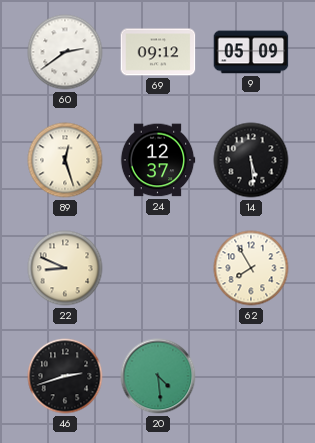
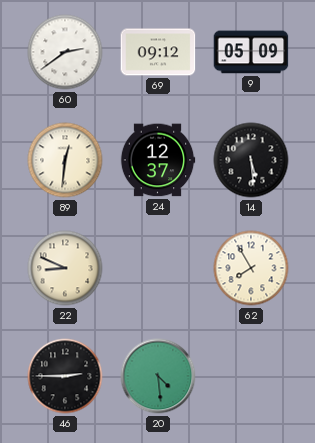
89: 12:27 -> 12:31 (65, 160)
46: 2:42 -> 2:45 (65, 376)
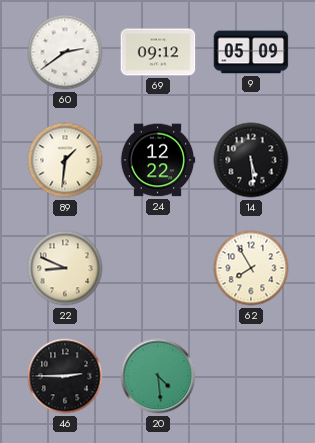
89: 12:31 -> 1:31 (65, 160)
24: 12:37 -> 12:22 (158, 160)
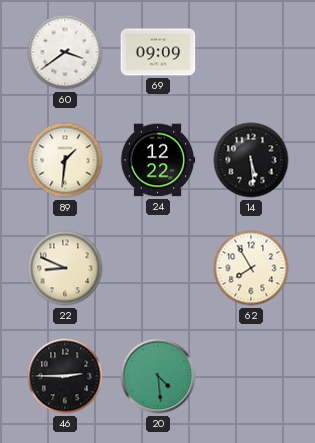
60: 2:39 -> 3:39 (65, 52)
69: 09:12 -> 09:09 (158, 52)
9: 05:09 -> none (251, 52)
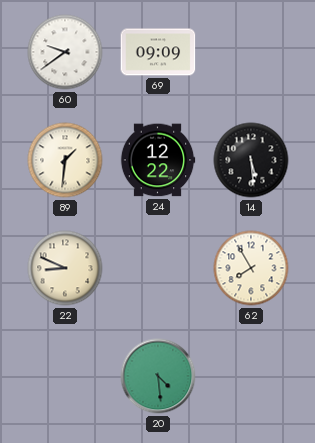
60: 3:39 -> 9:39 (65, 52)
46: 2:45 -> none (65, 376)
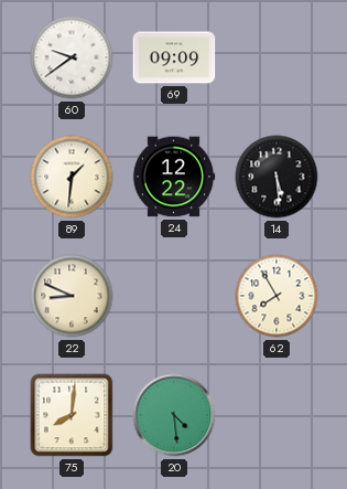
75: none -> 8:01 (72, 415)
